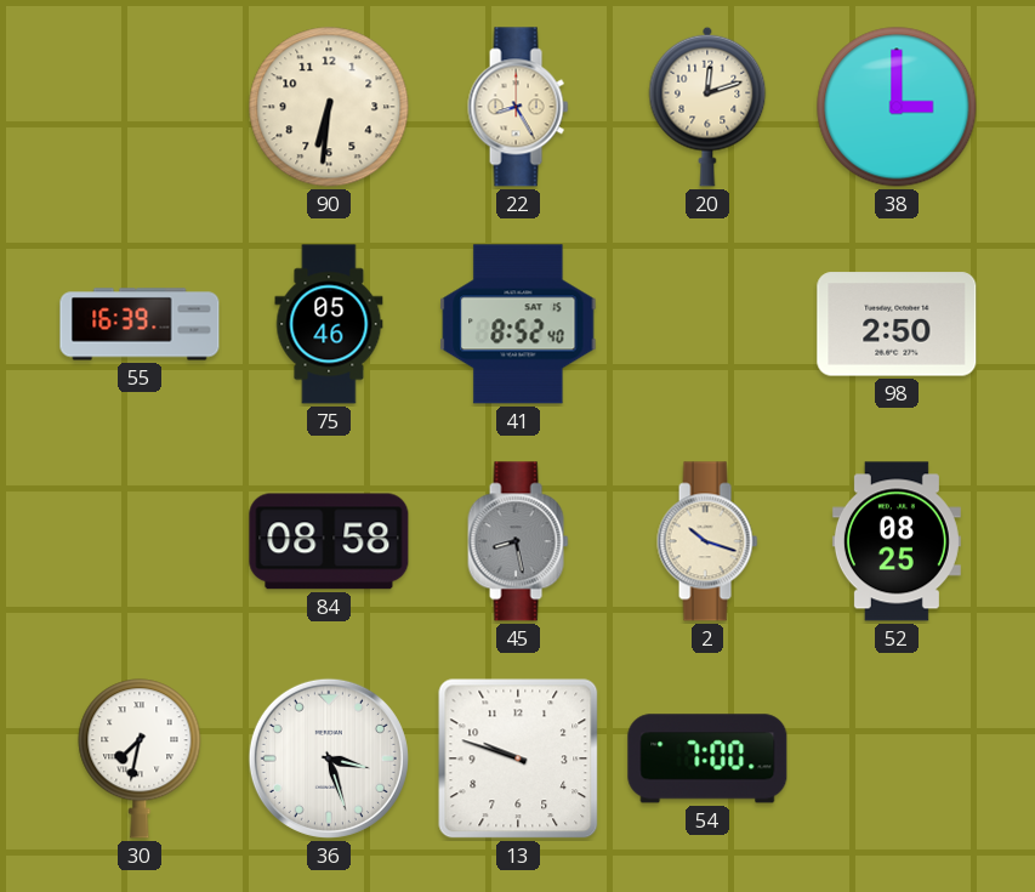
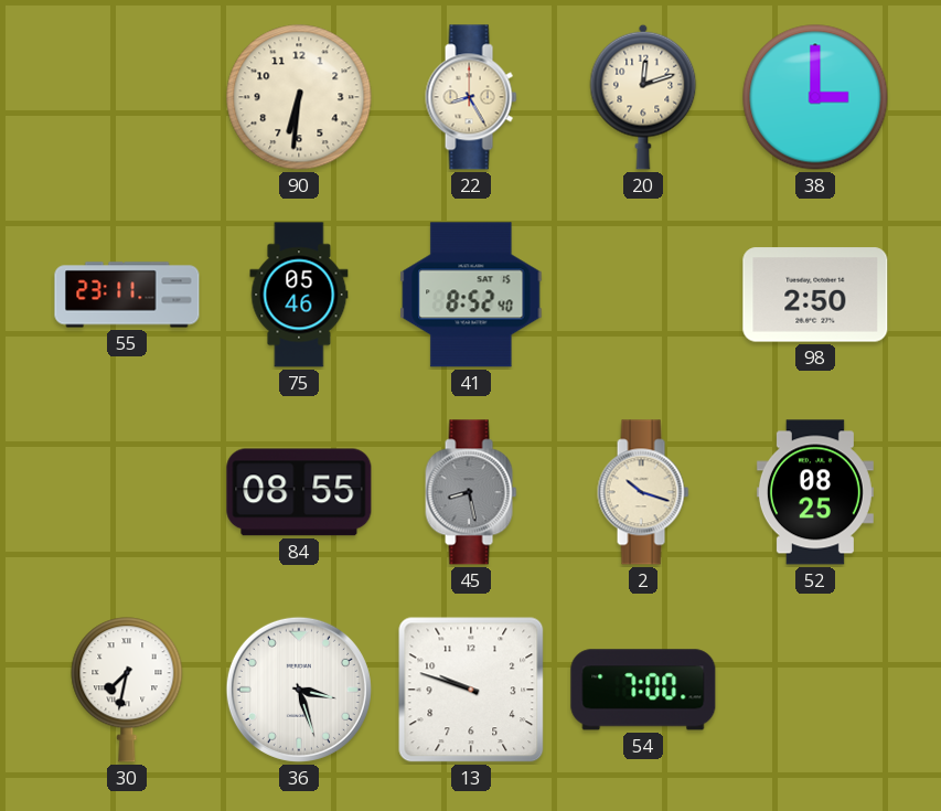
55: 16:39 -> 23:11 (127, 295)
84: 08:58 -> 08:55 (299, 492)
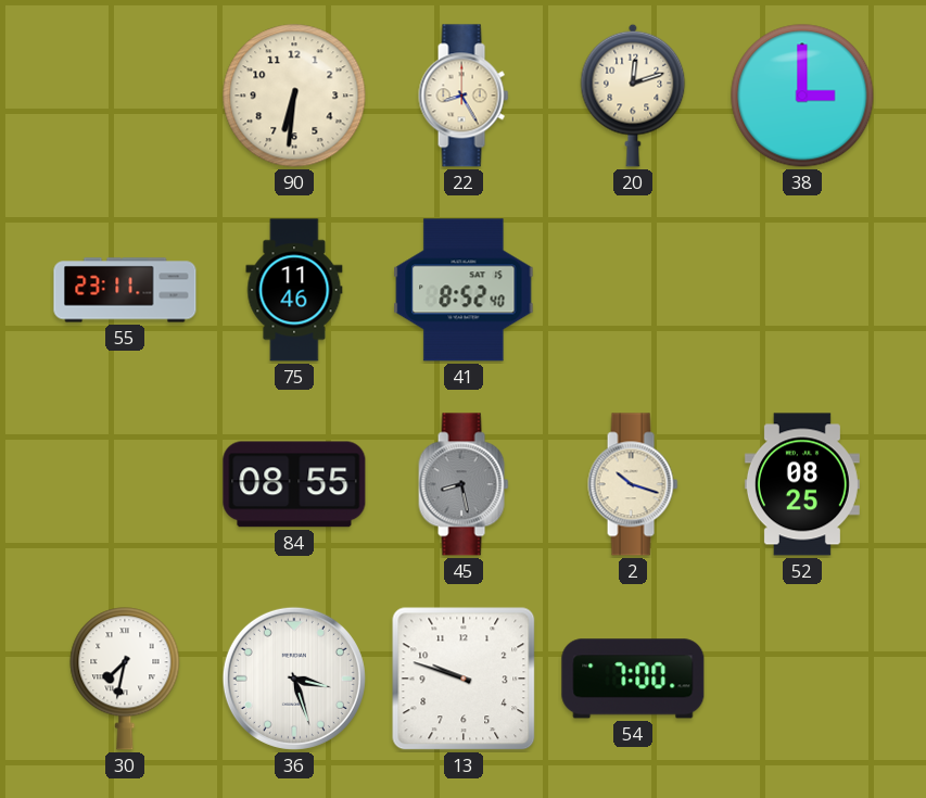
75: 05:46 -> 11:46 (294, 290)
98: 2:50 -> none (815, 295)
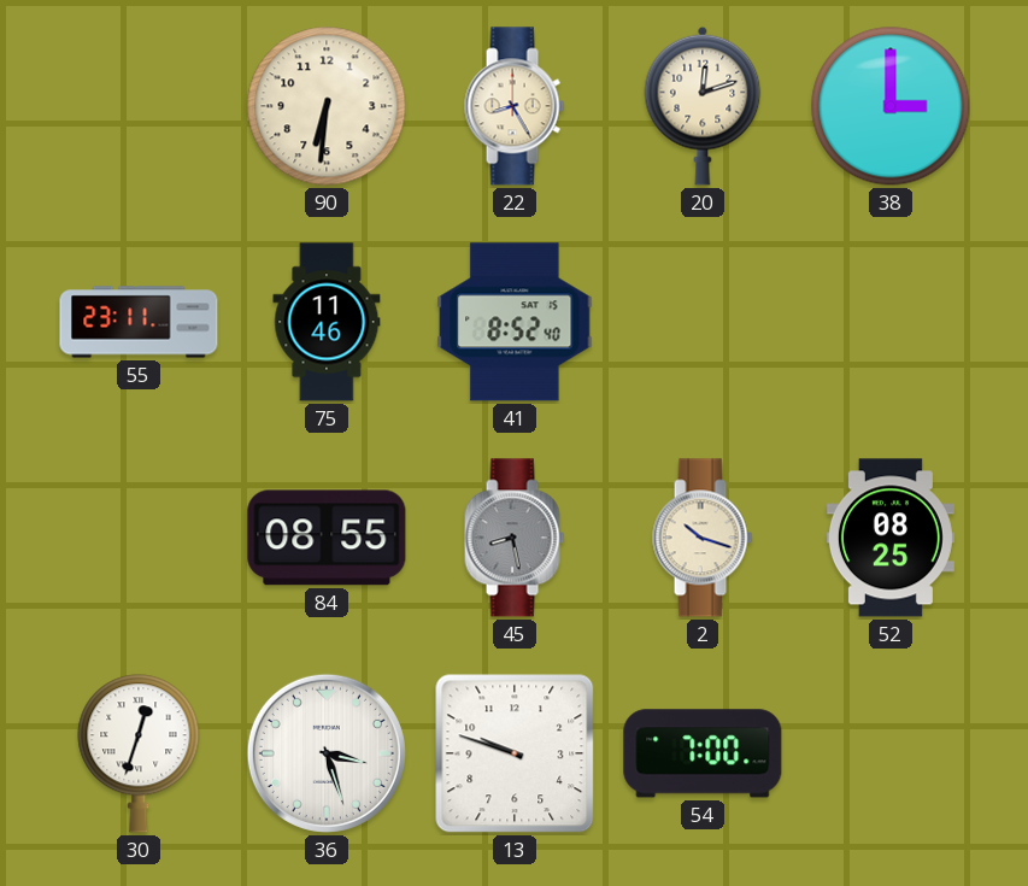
30: 7:32 -> 12:33 (139, 753)
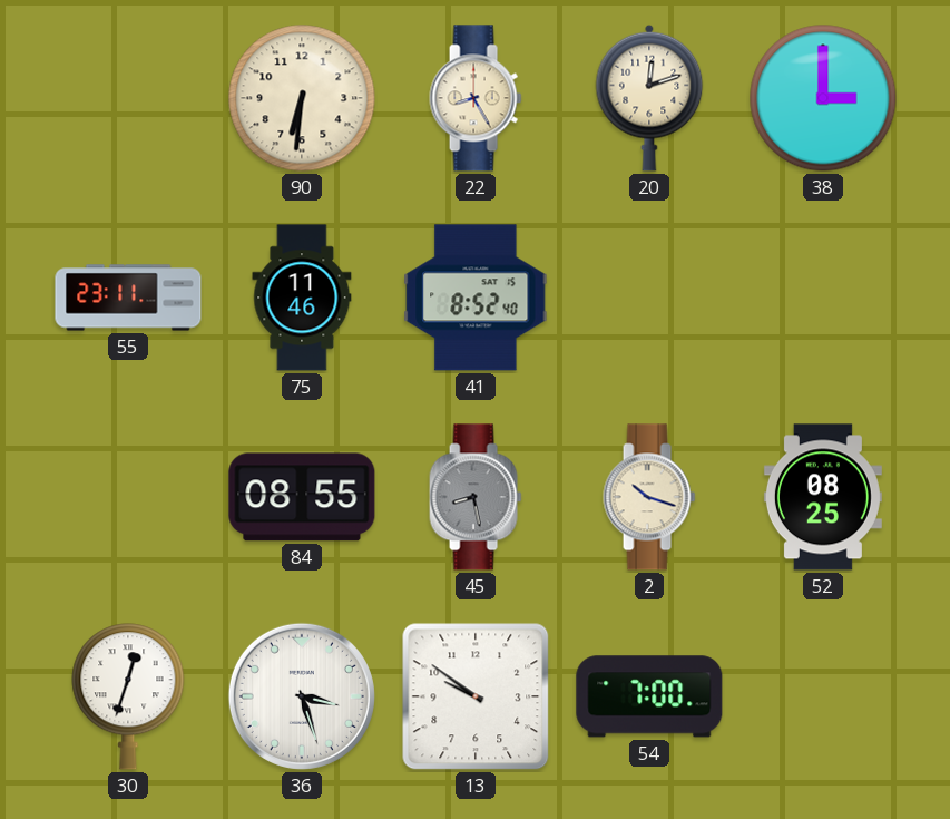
13: 9:48 -> 9:51 (476, 696)
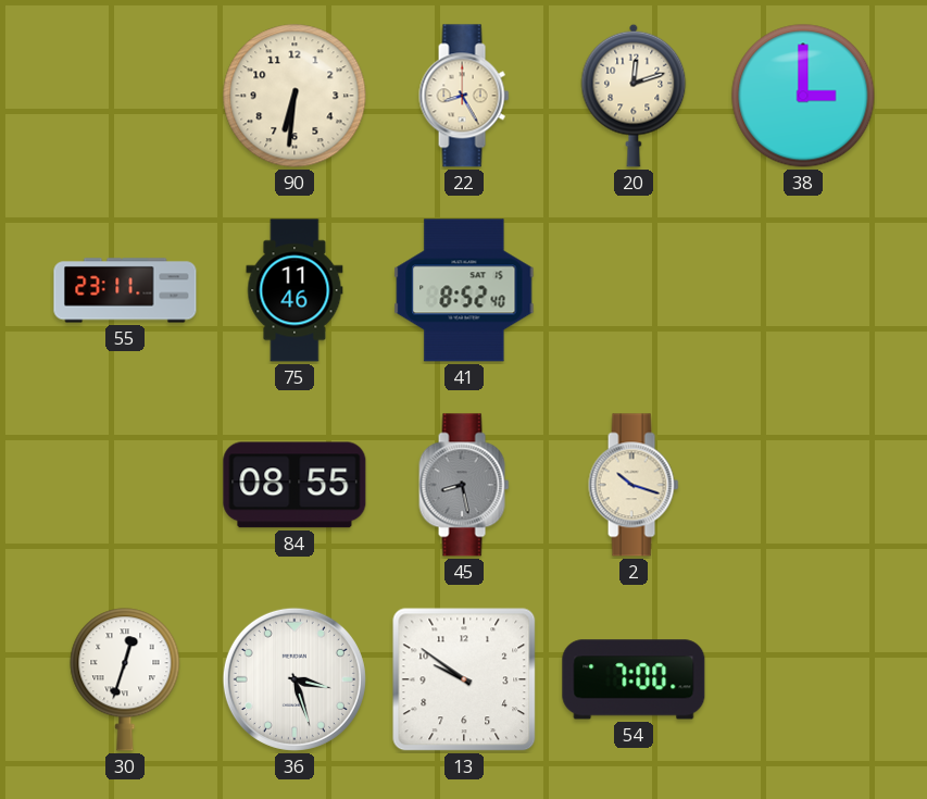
52: 08:25 -> none (823, 497)
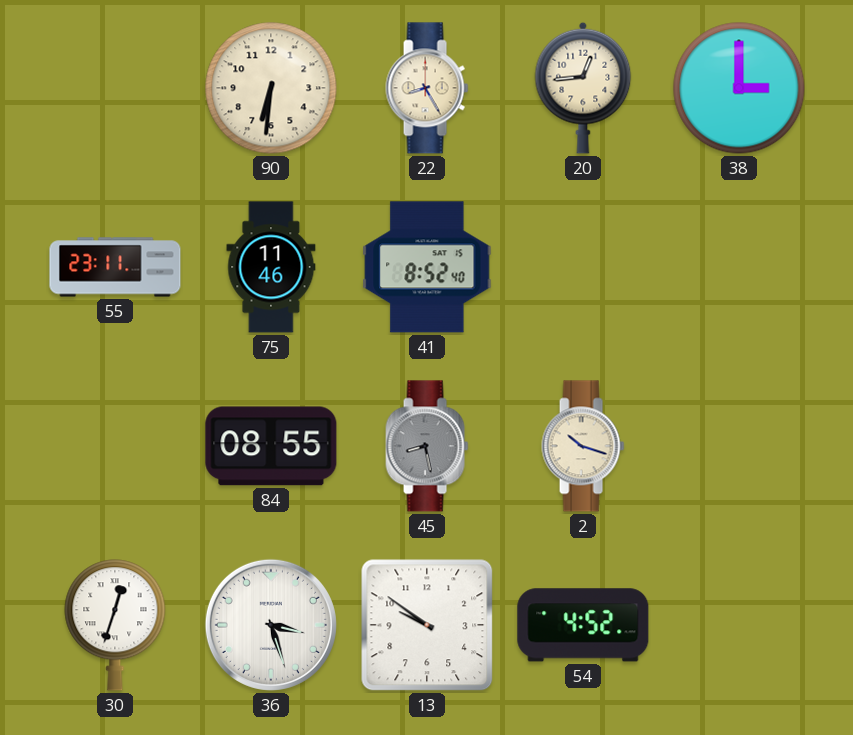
20: 12:12 -> 12:44 (583, 88)
54: 7:00 -> 4:52 (583, 625)
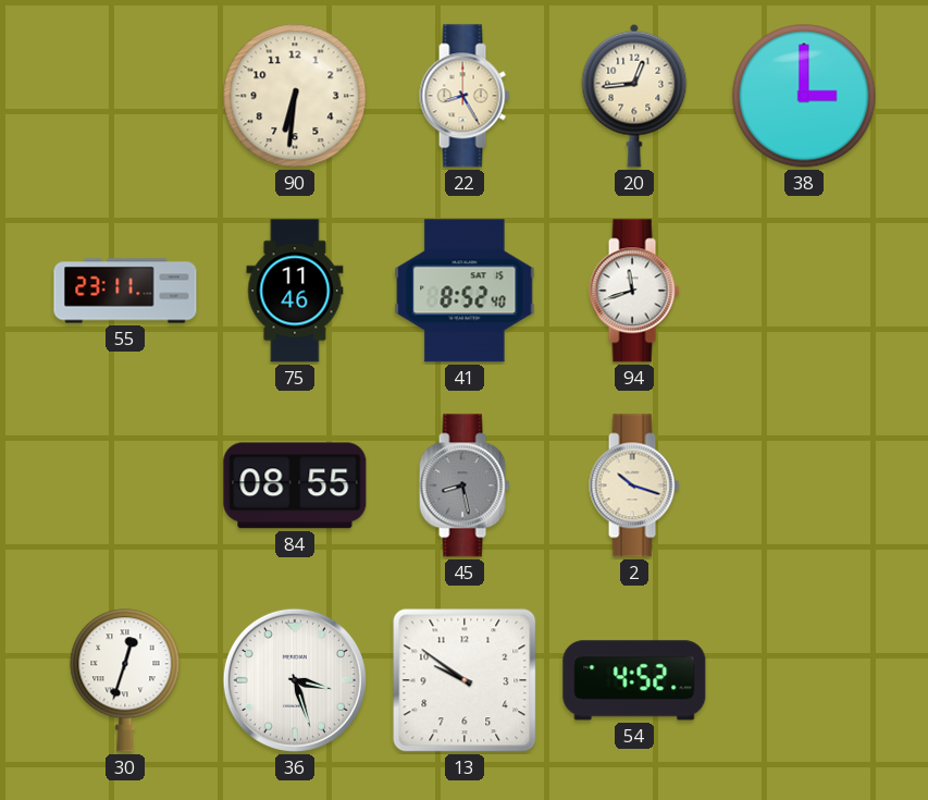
94: none -> 11:42 (634, 291)
